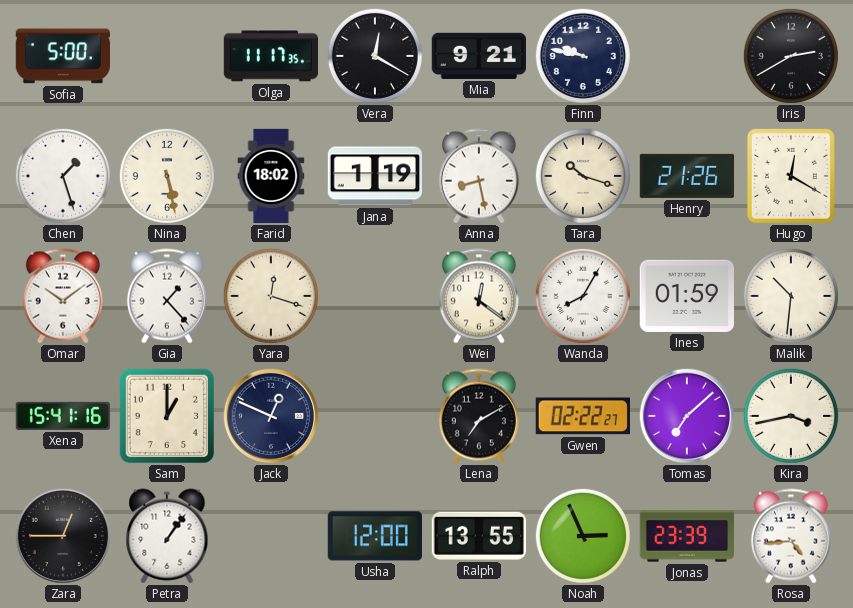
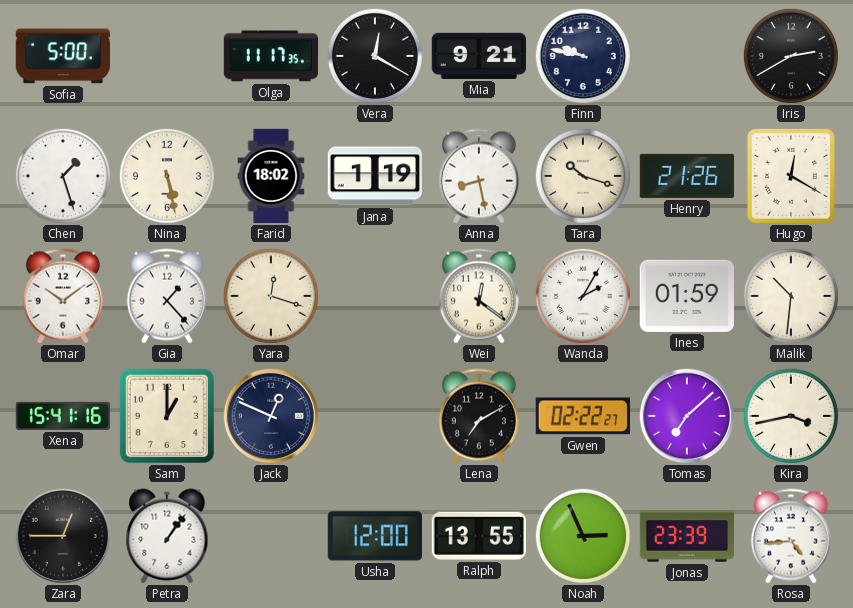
Wanda: 8:05 -> 2:05 (583, 296)
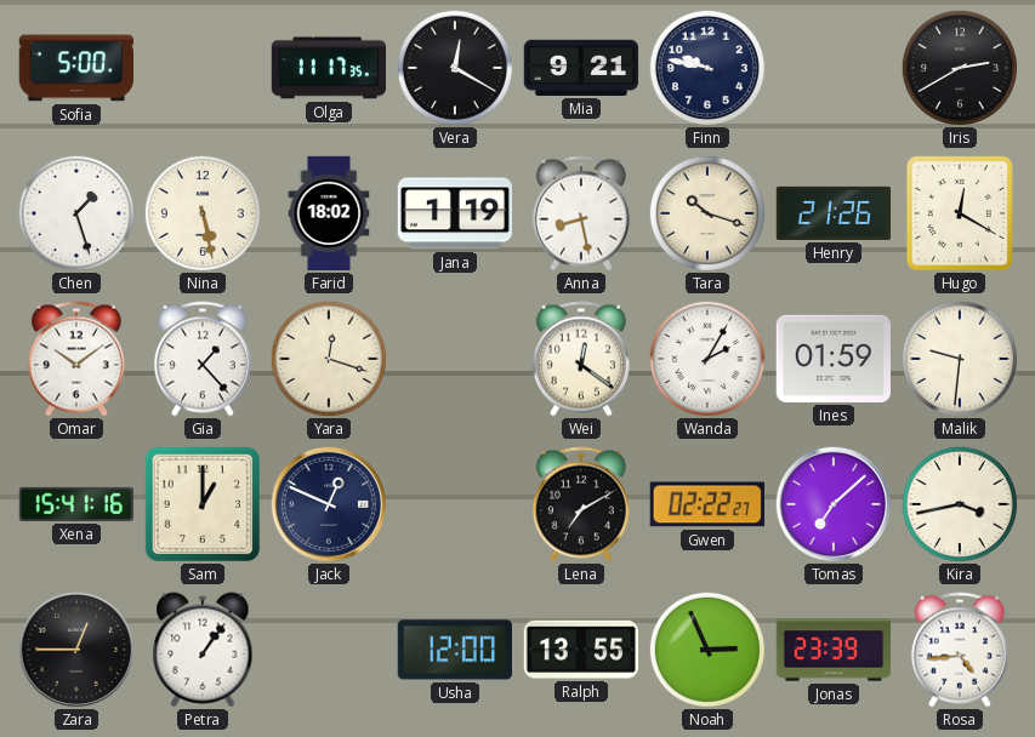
Malik: 10:31 -> 9:31 (960, 359)
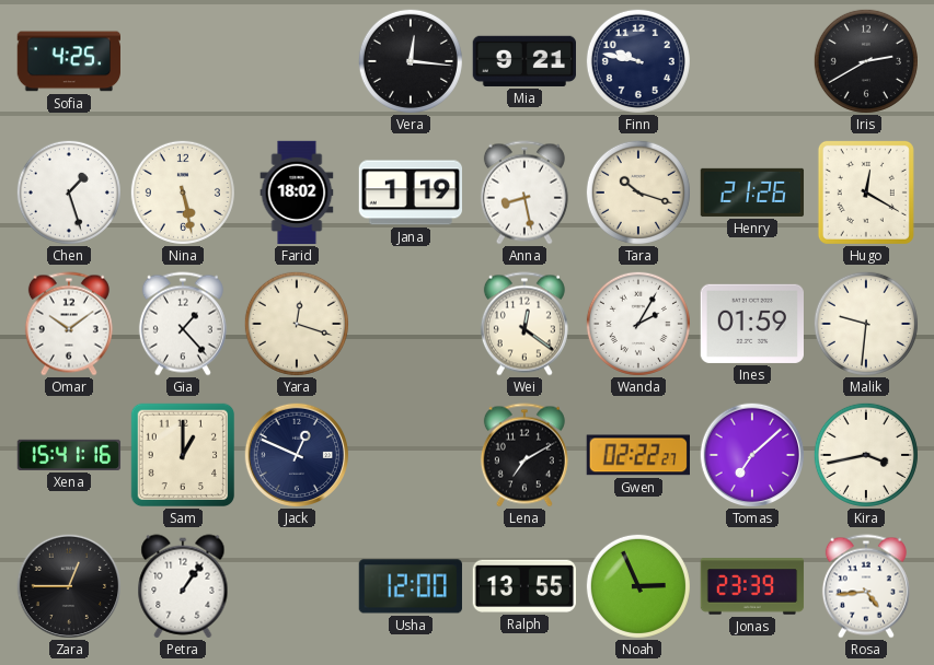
Sofia: 5:00 -> 4:25 (68, 61)
Olga: 11:17 -> none (328, 68)
Vera: 12:20 -> 12:16 (411, 61)
